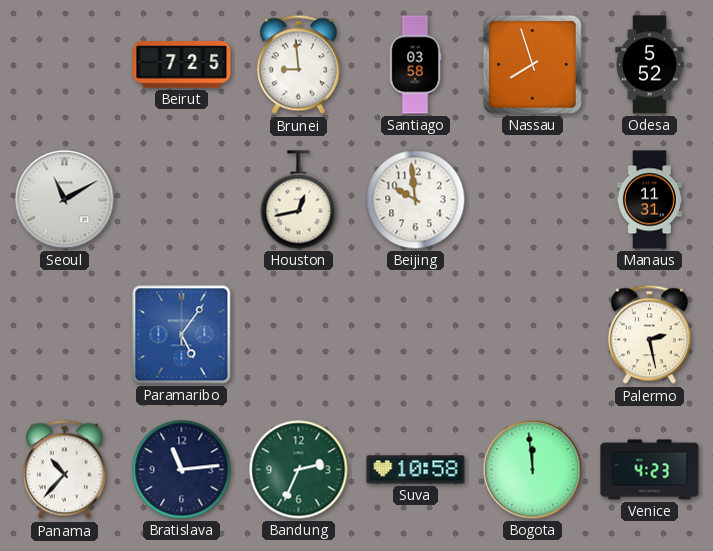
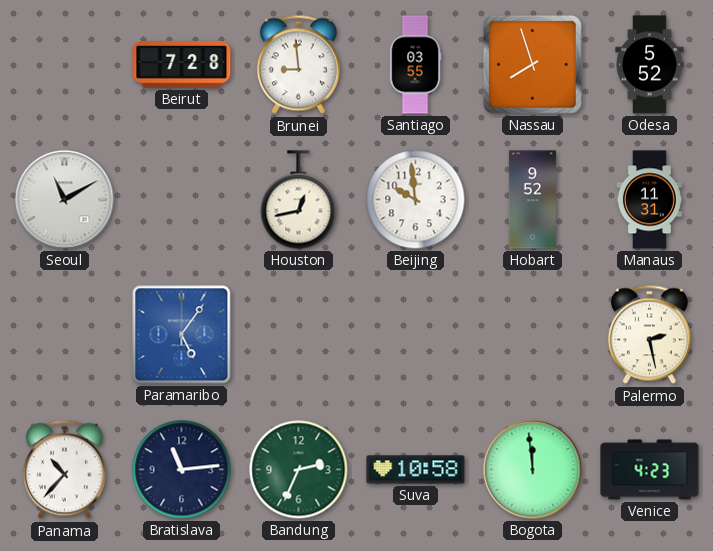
Beirut: 7:25 -> 7:28 (182, 65)
Santiago: 03:58 -> 03:55 (415, 65)
Hobart: none -> 9:52 (532, 200)
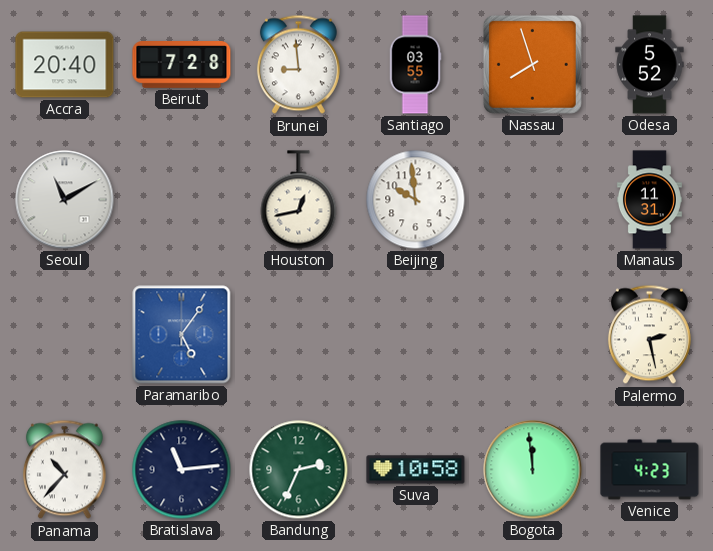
Accra: none -> 20:40 (65, 65)
Hobart: 9:52 -> none (532, 200)
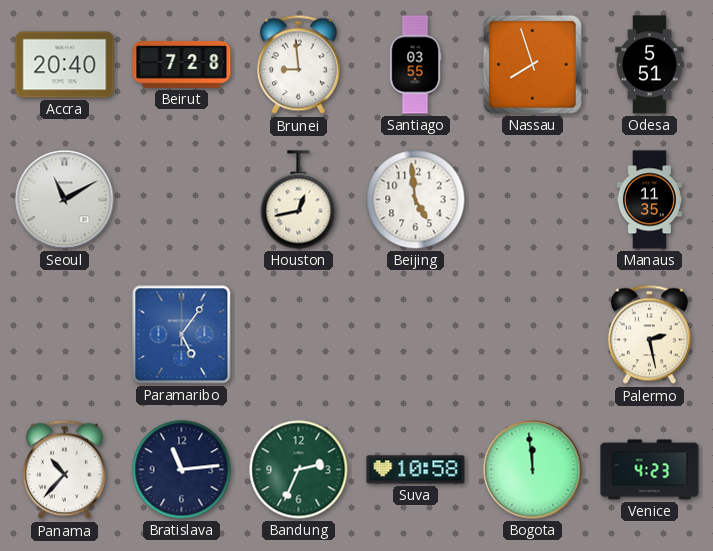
Odesa: 5:52 -> 5:51 (650, 65)
Beijing: 9:59 -> 4:59 (416, 200)
Manaus: 11:31 -> 11:35 (649, 200)
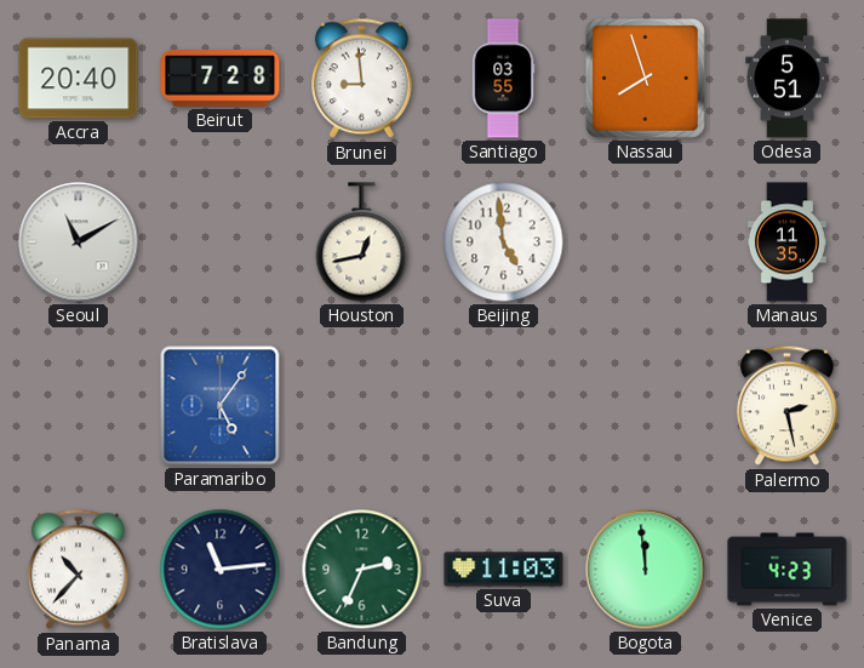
Suva: 10:58 -> 11:03 (504, 570)
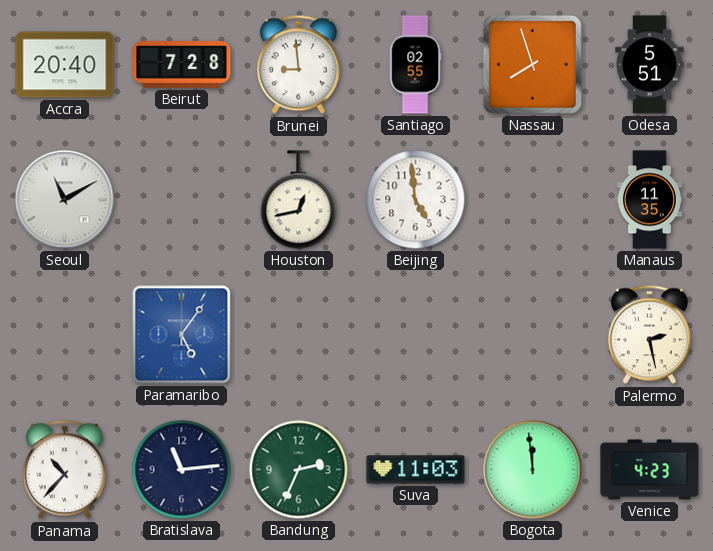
Santiago: 03:55 -> 02:55 (415, 65)
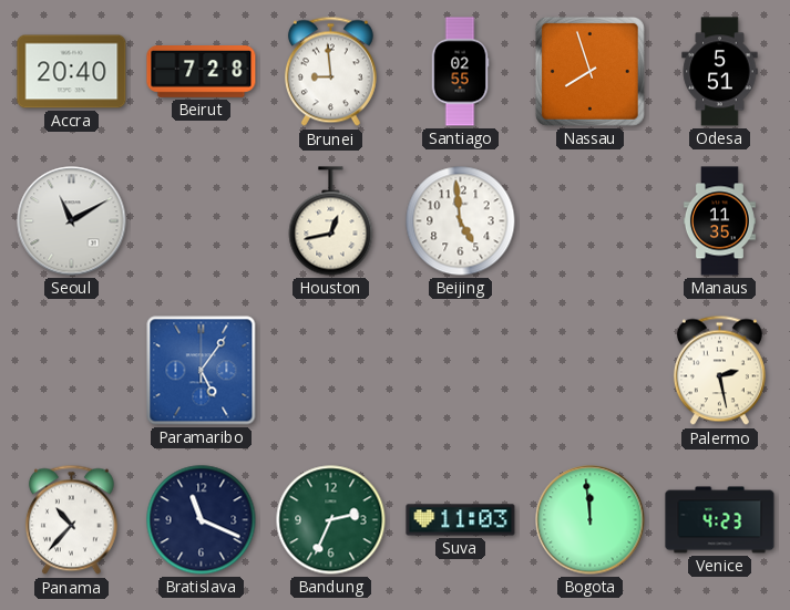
Bratislava: 11:14 -> 11:19 (202, 520)
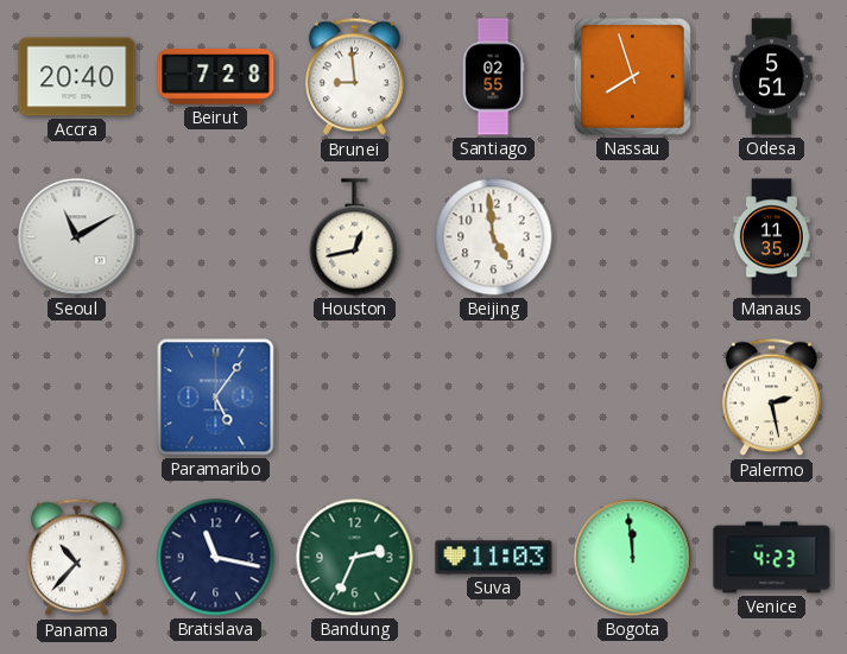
Bratislava: 11:19 -> 11:17 (216, 558)
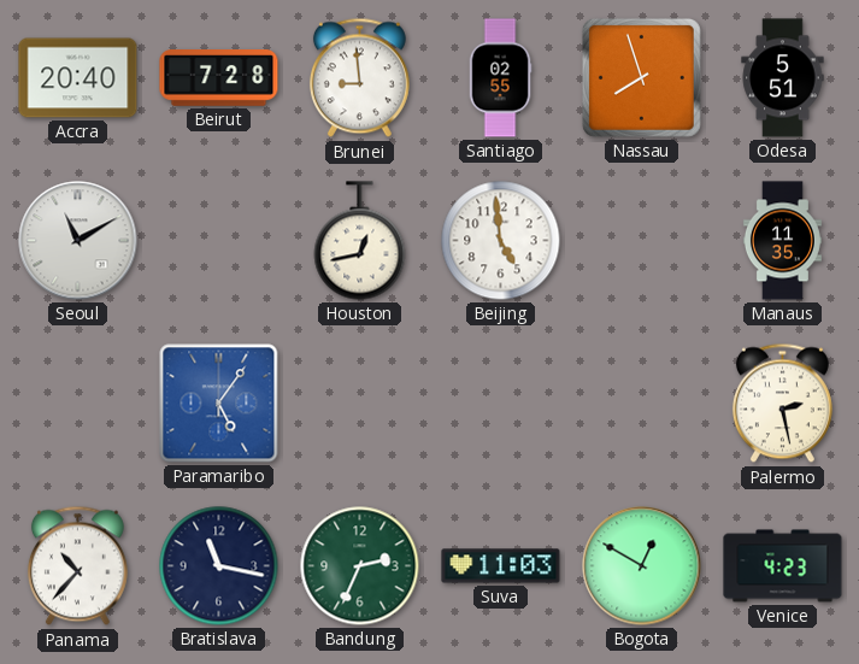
Bogota: 11:59 -> 12:50 (642, 566)
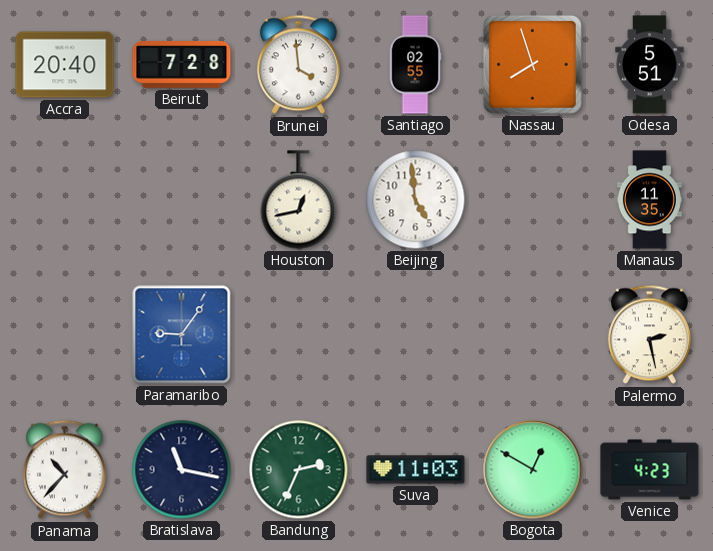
Brunei: 8:59 -> 3:59 (298, 65)
Seoul: 11:10 -> none (78, 241)
Paramaribo: 5:06 -> 9:06 (182, 335)
